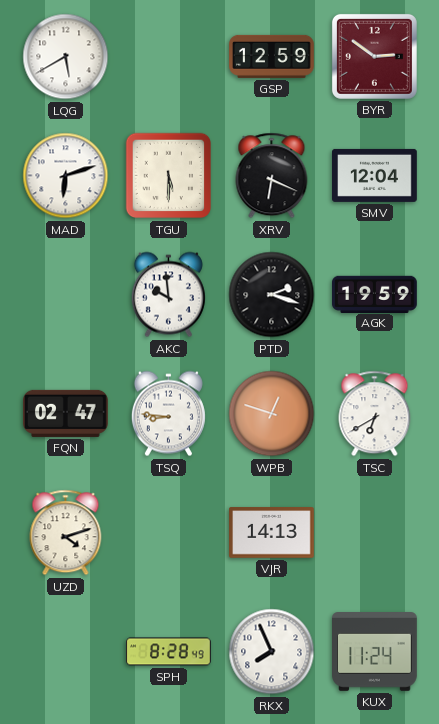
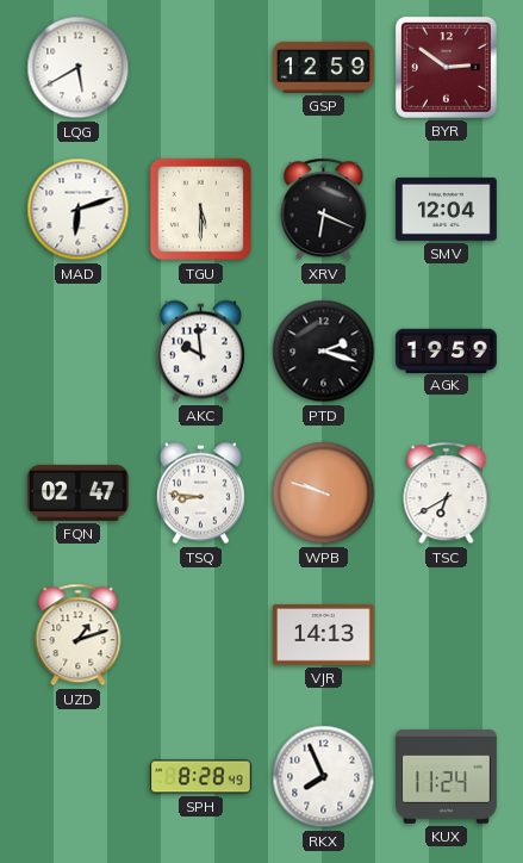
WPB: 12:48 -> 9:48 (324, 493)
UZD: 4:12 -> 1:12 (79, 635)
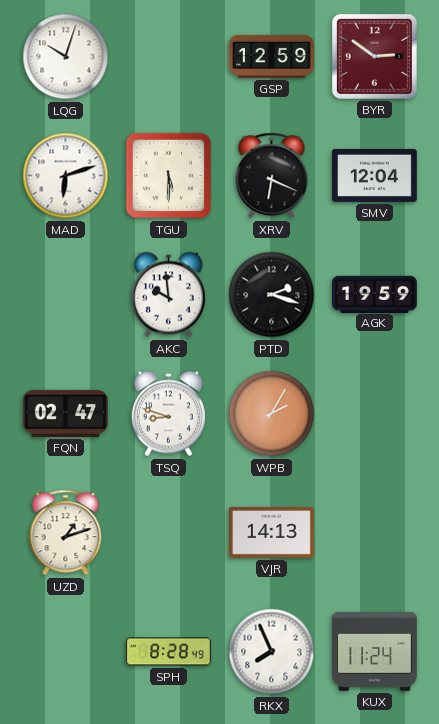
LQG: 5:40 -> 10:03 (66, 57)
TSQ: 8:46 -> 8:48 (168, 414)
WPB: 9:48 -> 2:05 (272, 414)
TSC: 6:40 -> none (447, 493)
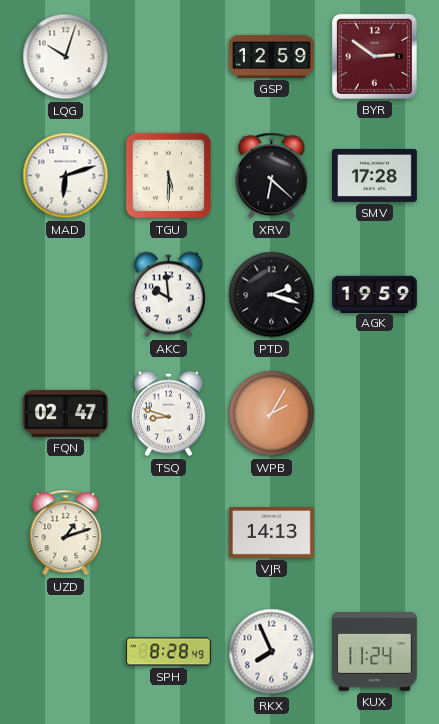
XRV: 6:19 -> 6:22 (272, 176)
SMV: 12:04 -> 17:28 (375, 175)
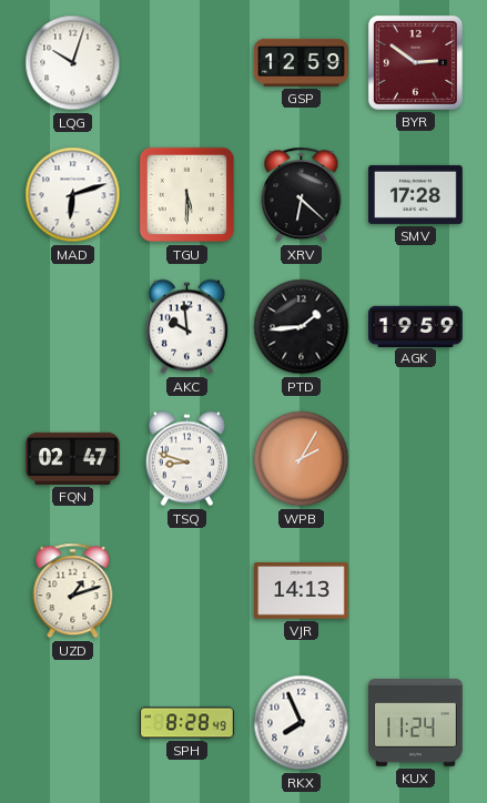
PTD: 2:18 -> 1:44 (302, 327)
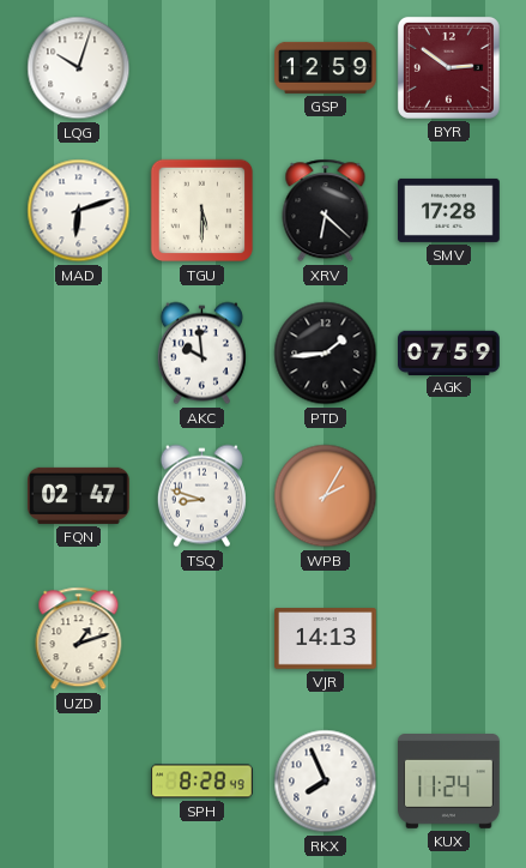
AGK: 19:59 -> 07:59 (449, 352)
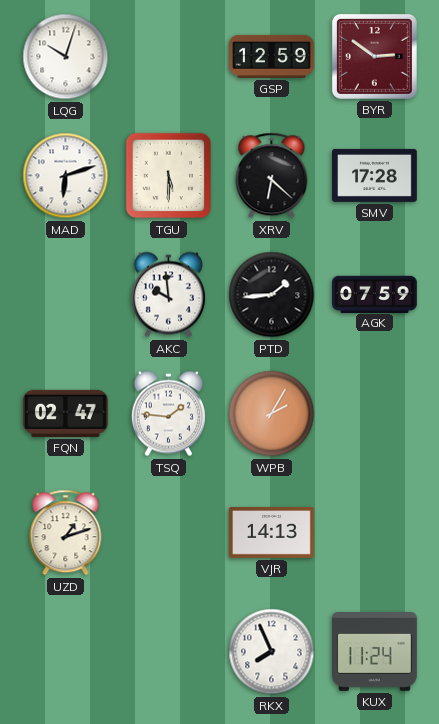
TSQ: 8:48 -> 1:46 (168, 414)
SPH: 8:28 -> none (202, 782)
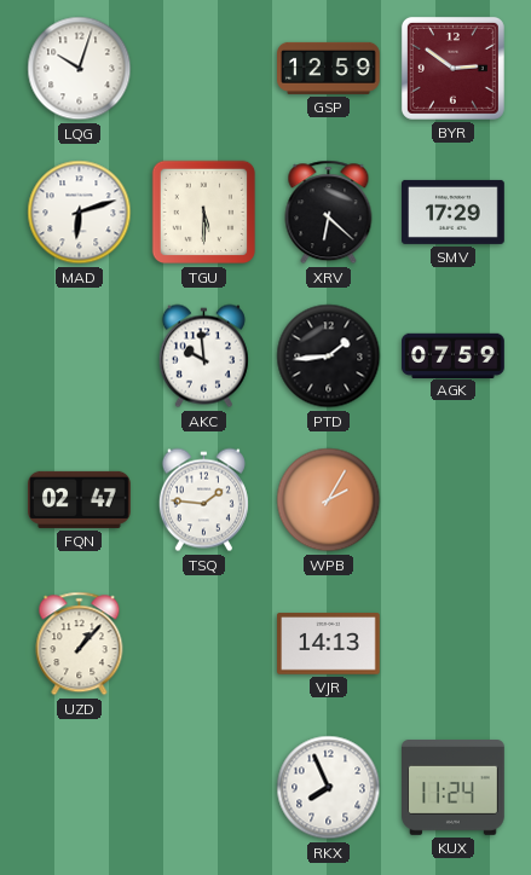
SMV: 17:28 -> 17:29 (454, 211)
UZD: 1:12 -> 1:07 (80, 644)
